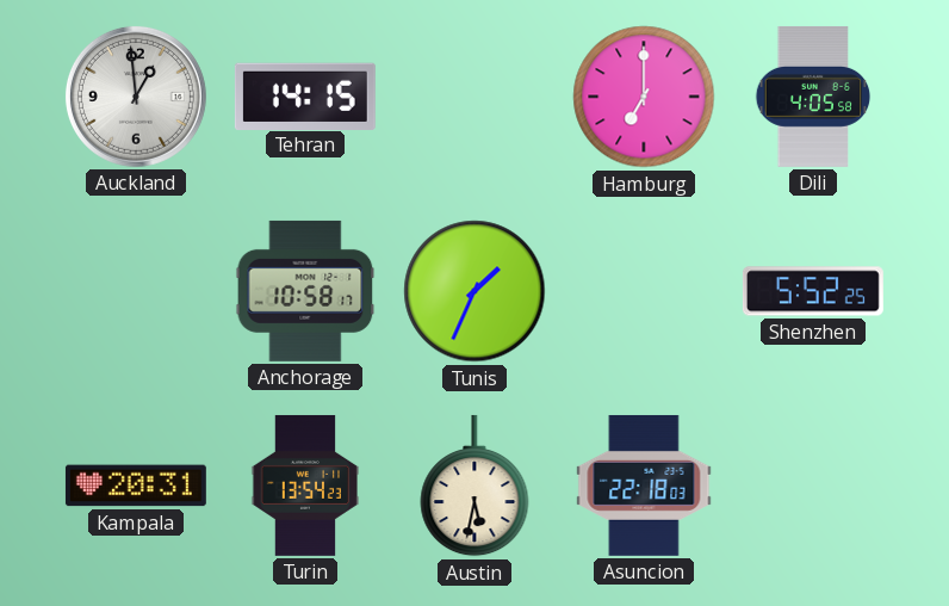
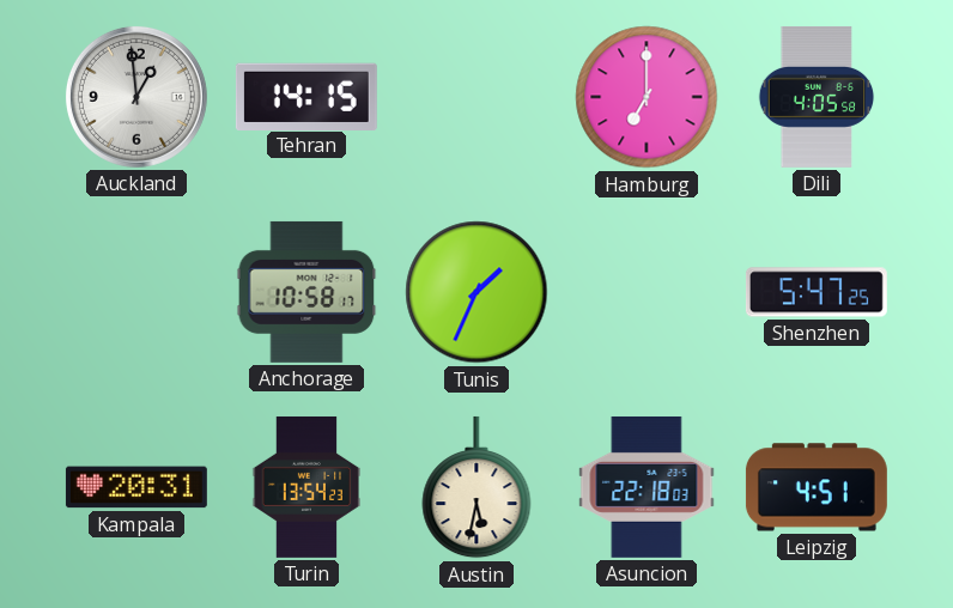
Shenzhen: 5:52 -> 5:47 (817, 292)
Leipzig: none -> 4:51 (817, 487)
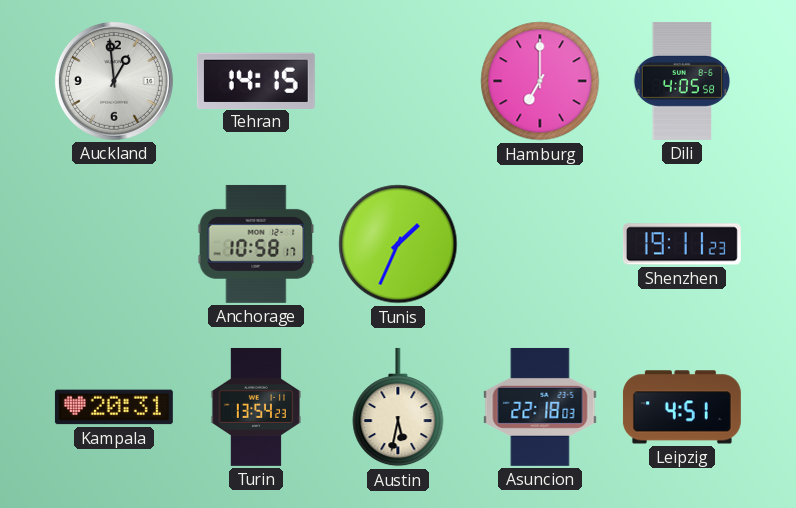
Shenzhen: 5:47 -> 19:11 (682, 244)
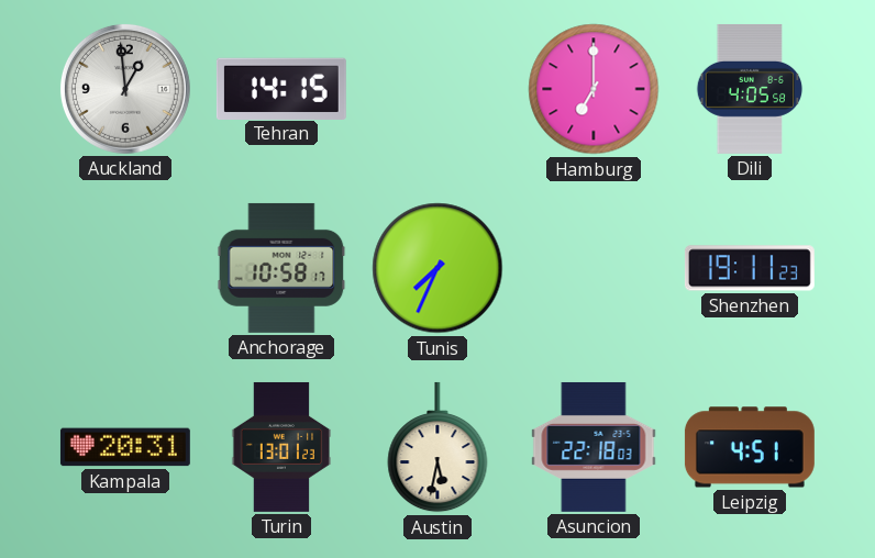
Tunis: 1:34 -> 7:34 (437, 268)
Turin: 13:54 -> 13:01 (280, 447)
